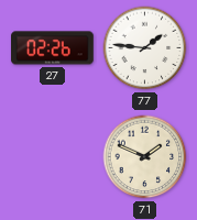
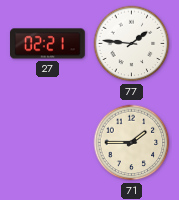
27: 02:26 -> 02:21 (48, 44)
71: 1:49 -> 1:45 (132, 143)
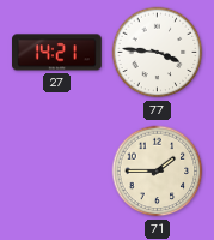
27: 02:21 -> 14:21 (57, 53)
77: 1:46 -> 3:46 (158, 53)
